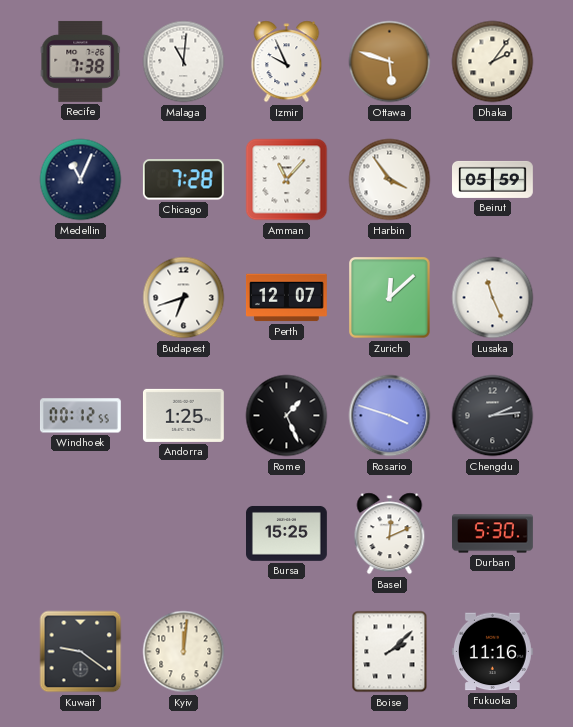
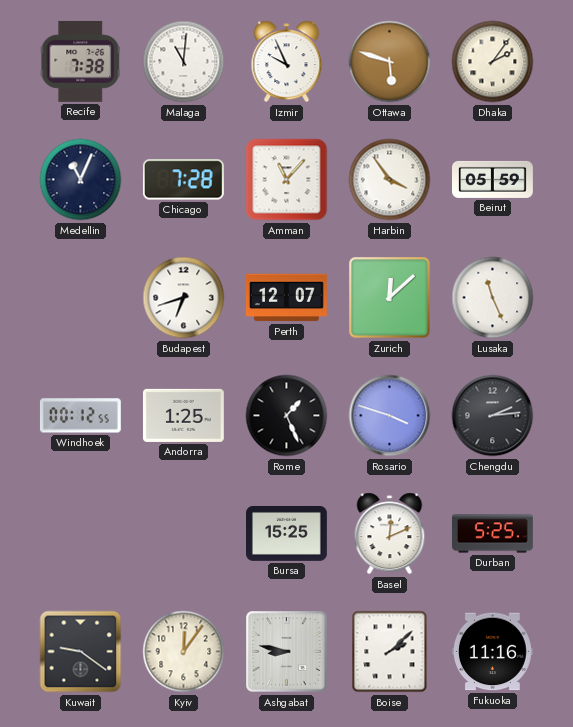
Durban: 5:30 -> 5:25 (493, 534)
Kyiv: 12:01 -> 12:06 (184, 652)
Ashgabat: none -> 8:47 (287, 652)
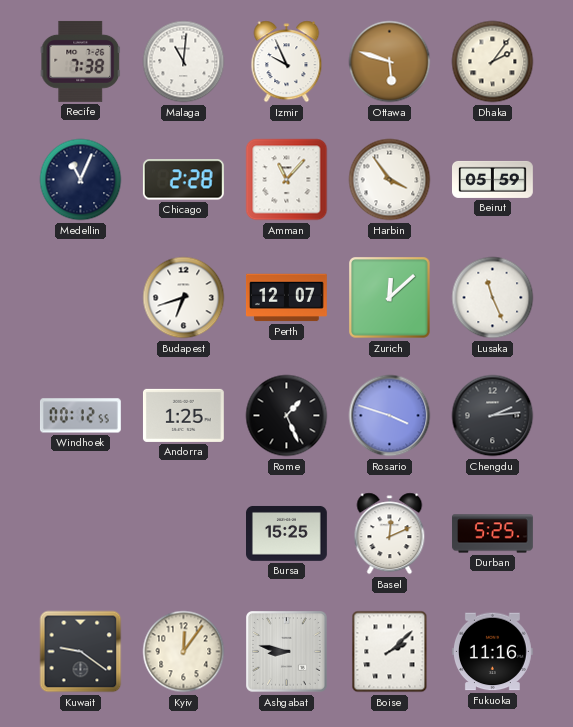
Chicago: 7:28 -> 2:28 (183, 180)
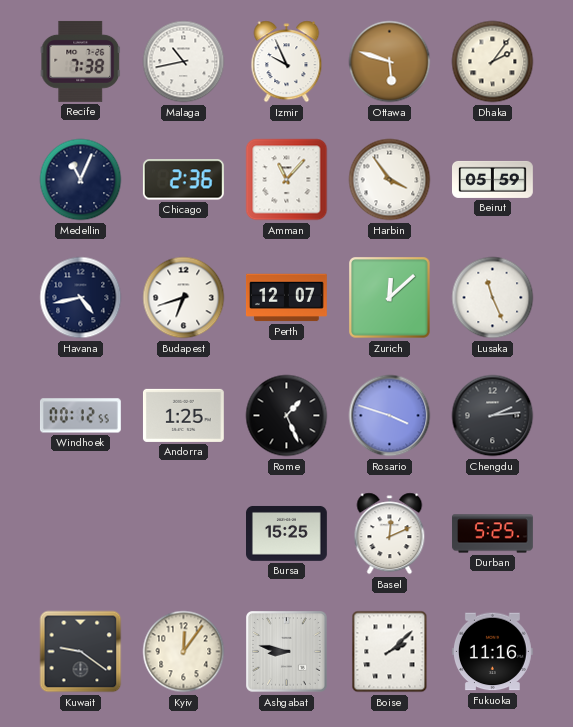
Malaga: 11:01 -> 10:43 (184, 62)
Chicago: 2:28 -> 2:36 (183, 180)
Havana: none -> 4:43 (81, 298)
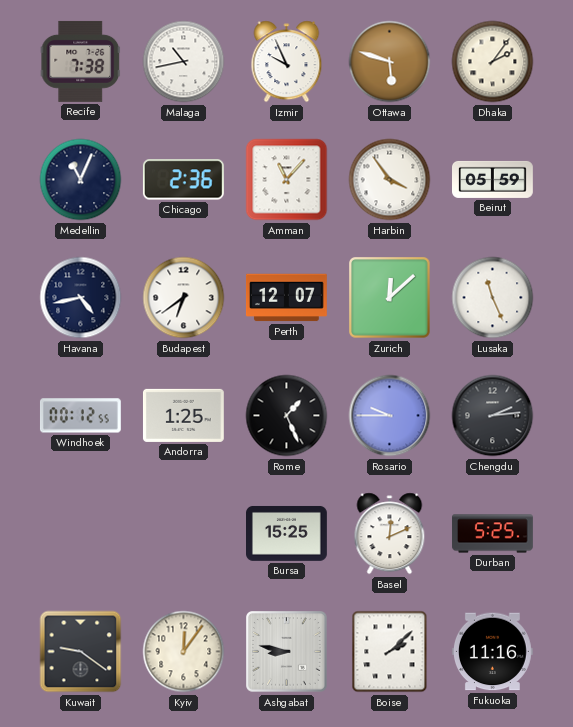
Budapest: 6:42 -> 6:39 (184, 298)
Rosario: 3:48 -> 9:45 (390, 416)
